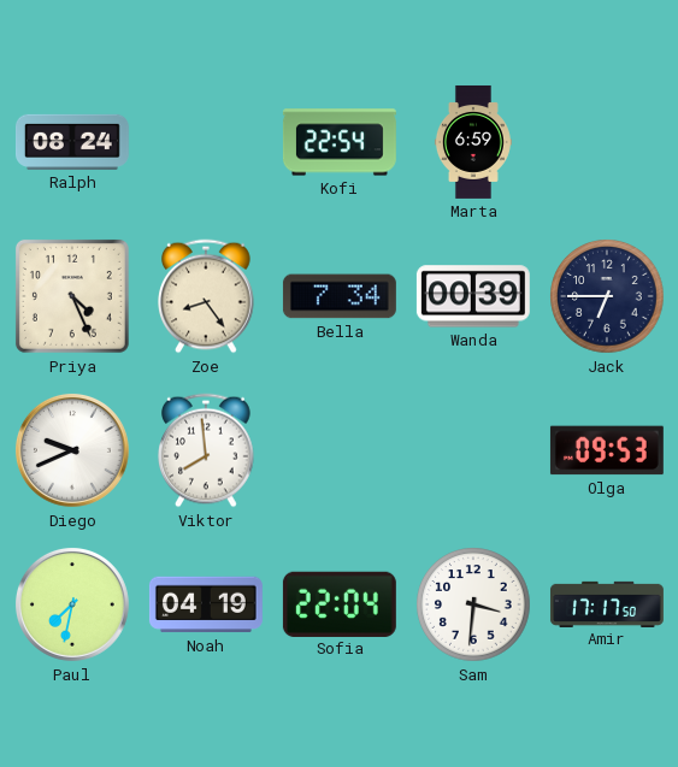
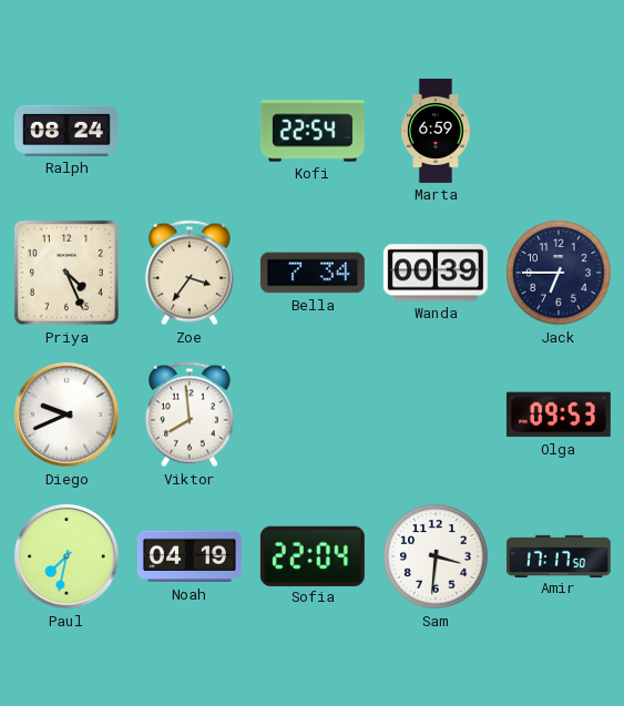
Zoe: 8:24 -> 3:36 (190, 273)
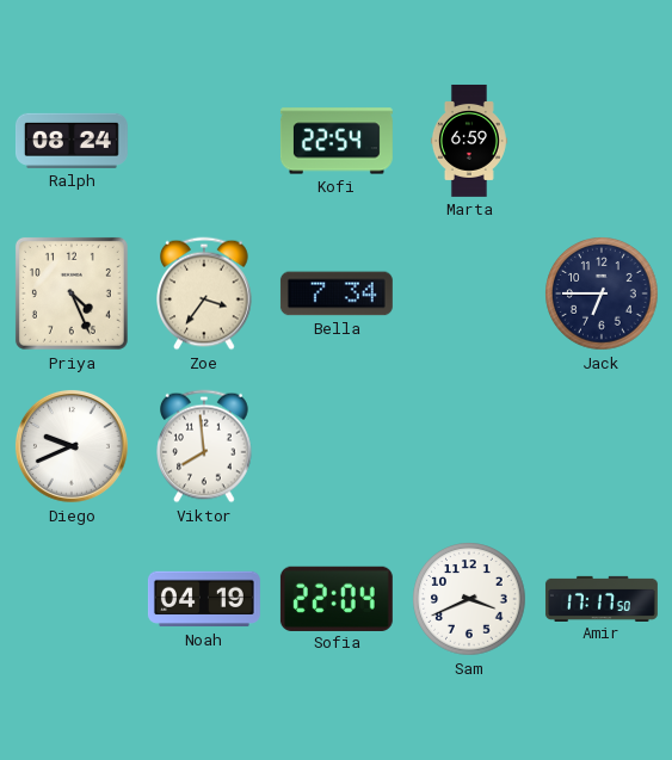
Wanda: 00:39 -> none (436, 273)
Olga: 09:53 -> none (559, 415)
Paul: 7:32 -> none (67, 556)
Sam: 3:31 -> 3:41 (469, 599)
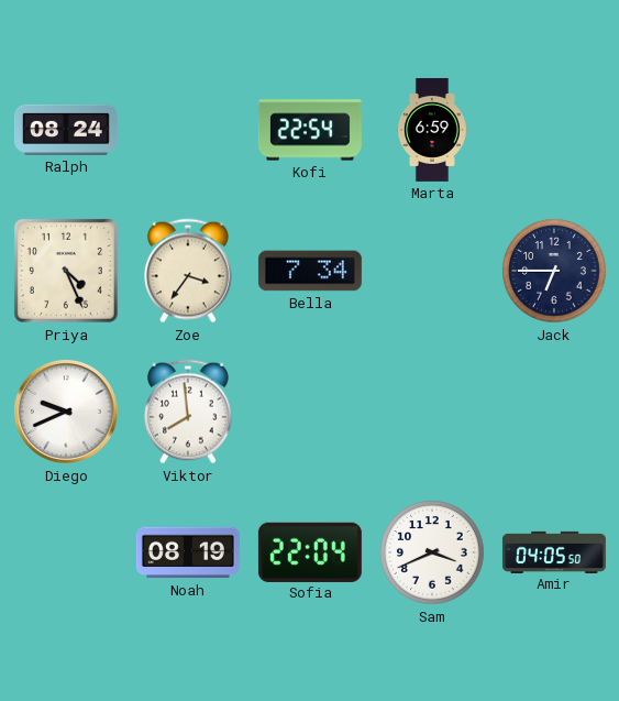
Noah: 04:19 -> 08:19 (188, 552)
Amir: 17:17 -> 04:05 (554, 551)
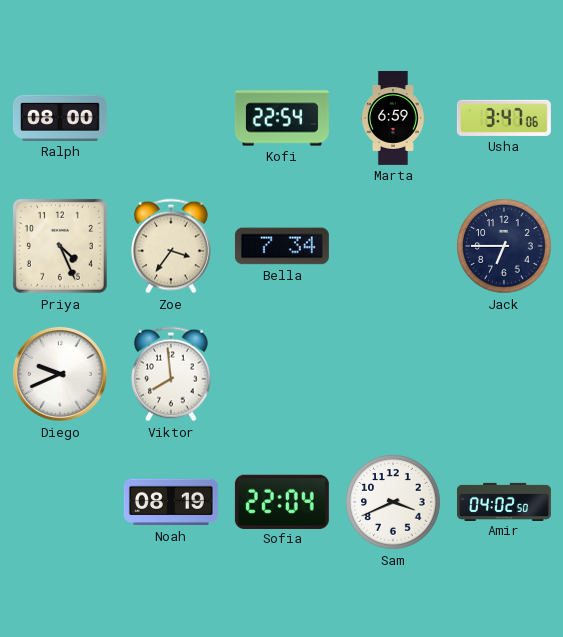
Ralph: 08:24 -> 08:00 (60, 118)
Usha: none -> 3:47 (504, 118)
Amir: 04:05 -> 04:02 (504, 501)
